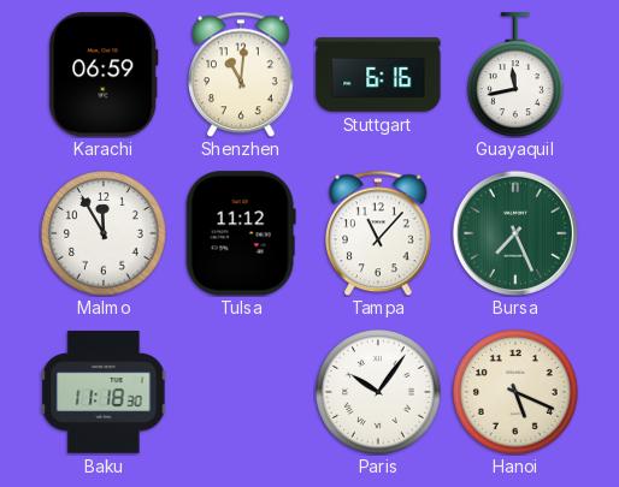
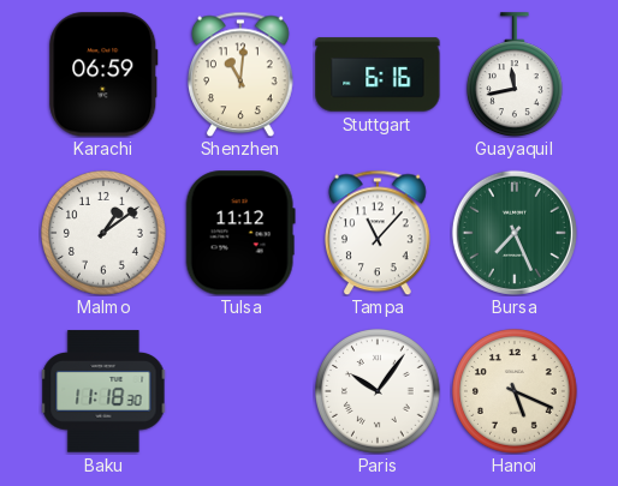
Malmo: 11:55 -> 1:09 (105, 234)
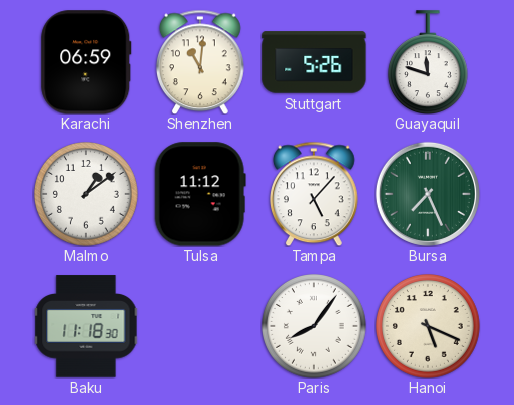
Stuttgart: 6:16 -> 5:26 (314, 62)
Guayaquil: 11:43 -> 11:48 (428, 62)
Tampa: 11:07 -> 5:07 (315, 194)
Paris: 10:06 -> 8:06 (315, 327)
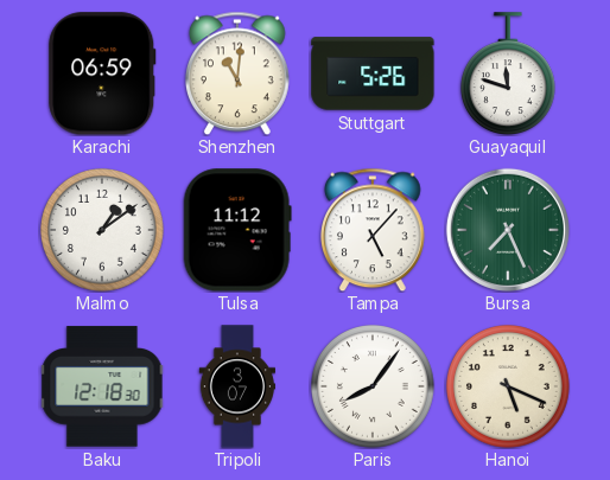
Baku: 11:18 -> 12:18 (102, 386)
Tripoli: none -> 3:07 (236, 386)
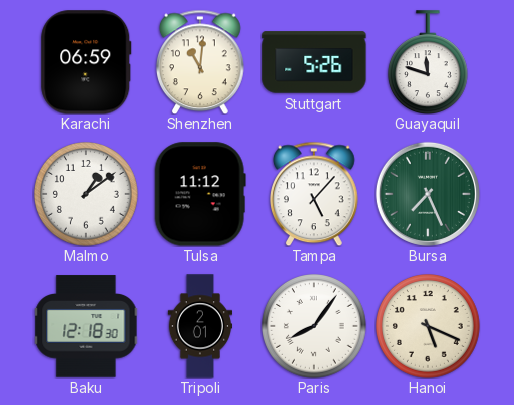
Tripoli: 3:07 -> 2:01 (199, 326)
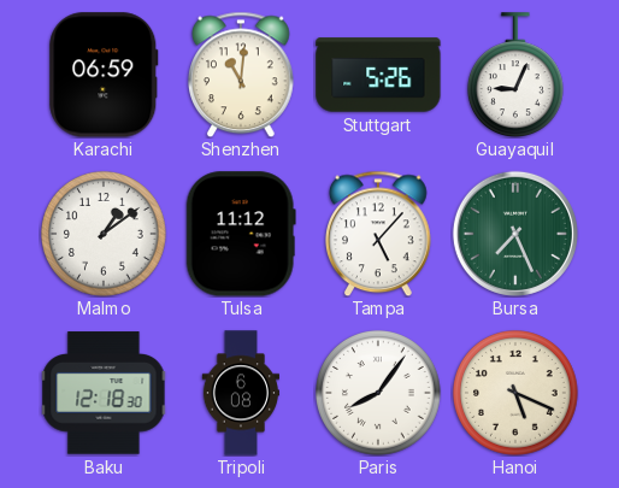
Guayaquil: 11:48 -> 9:04 (515, 75)
Tripoli: 2:01 -> 6:08 (240, 393)
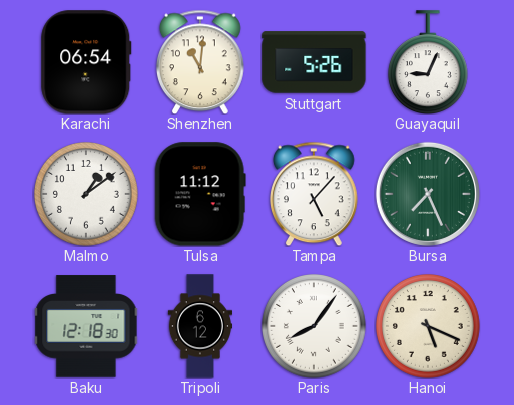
Karachi: 06:59 -> 06:54 (86, 62)
Tripoli: 6:08 -> 6:12 (199, 326)
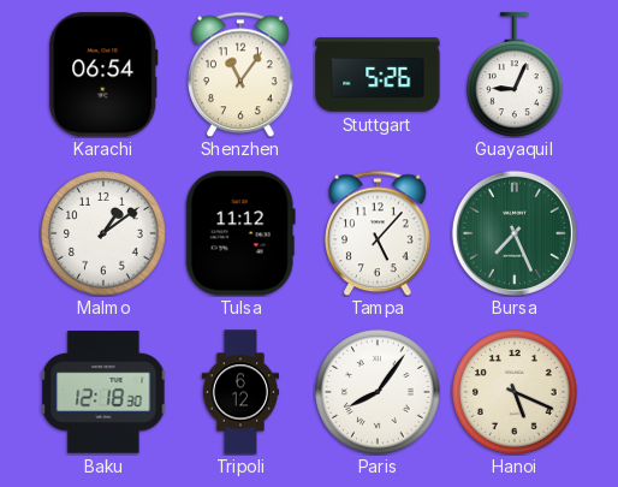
Shenzhen: 11:01 -> 11:06 (242, 75)
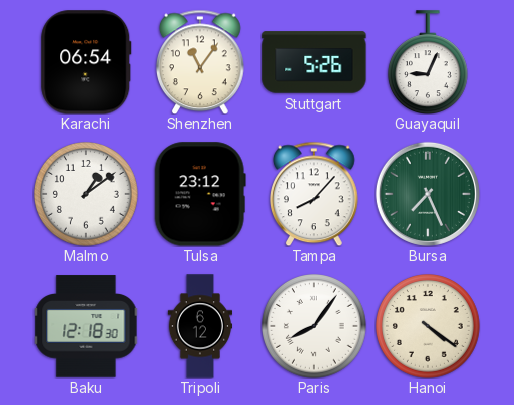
Tulsa: 11:12 -> 23:12 (200, 194)
Tampa: 5:07 -> 8:07 (315, 194)
Hanoi: 5:19 -> 4:21 (429, 327)
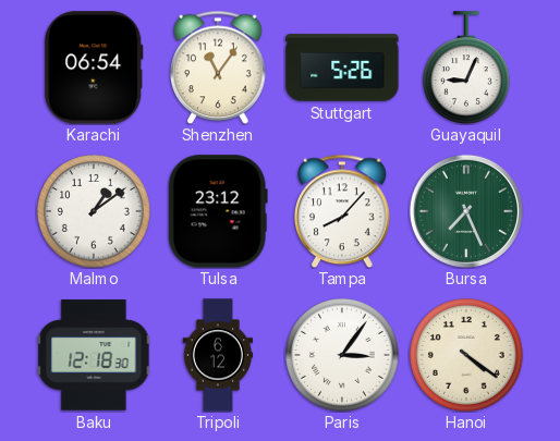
Paris: 8:06 -> 3:06 (343, 356)
